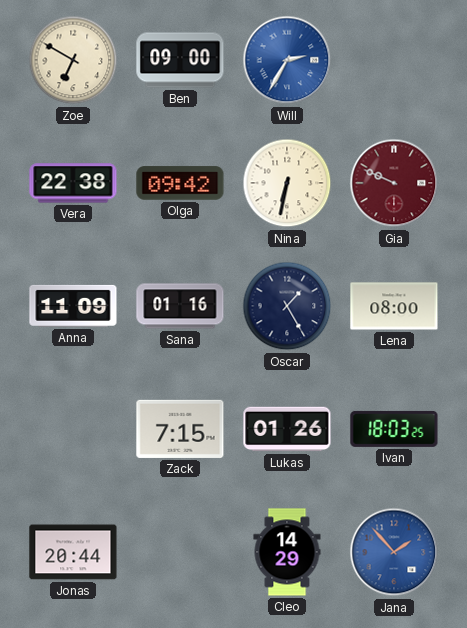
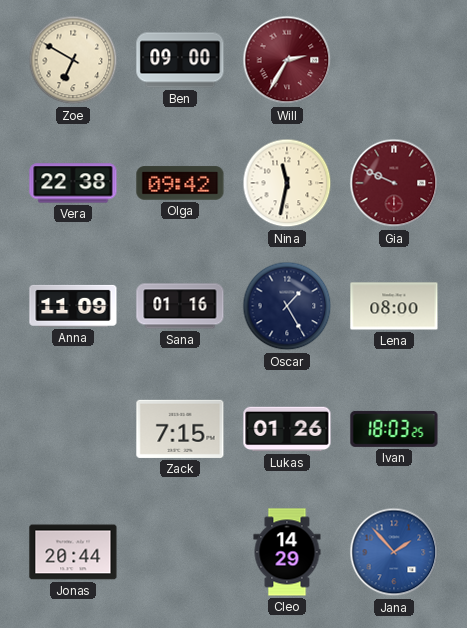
Will dial: blue -> burgundy (287, 60)
Nina: 6:32 -> 11:32 (287, 183)
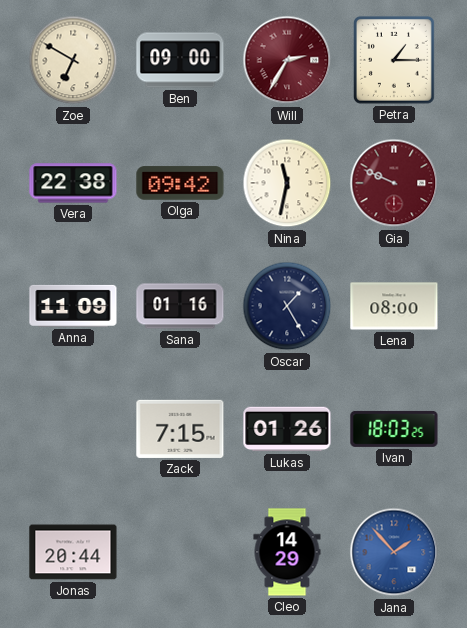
Petra: none -> 1:15 (394, 60)
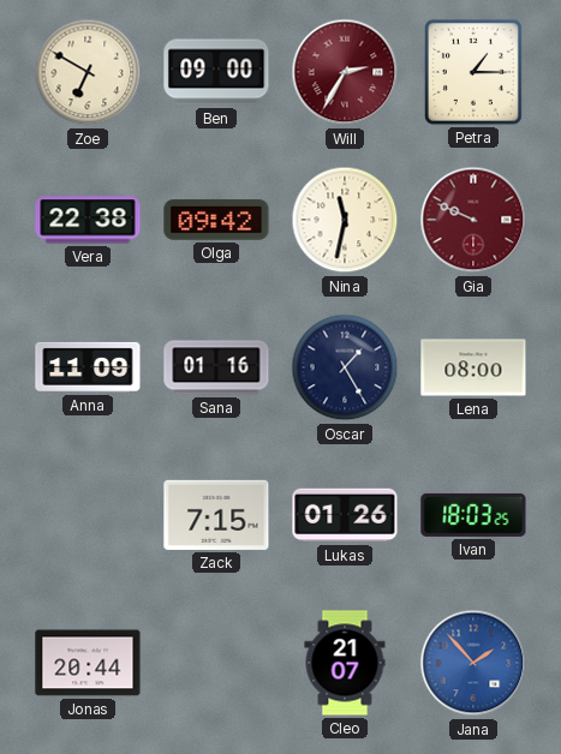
Cleo: 14:29 -> 21:07 (345, 663)
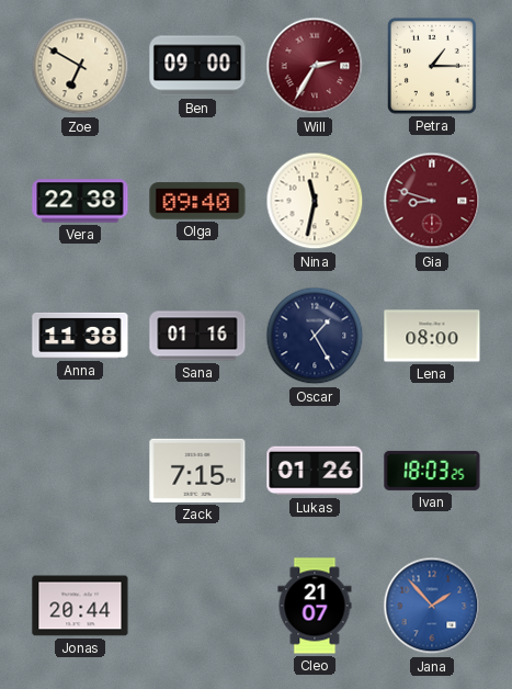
Olga: 09:42 -> 09:40 (197, 201)
Gia: 9:49 -> 8:48 (432, 201)
Anna: 11:09 -> 11:38 (80, 336)
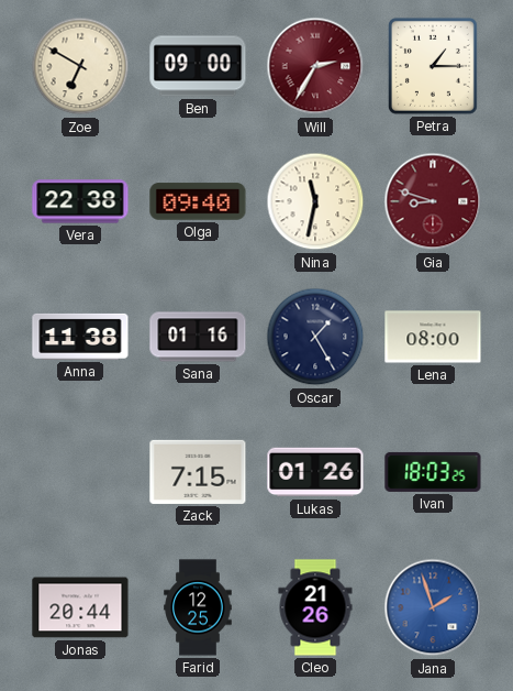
Farid: none -> 12:25 (198, 607)
Cleo: 21:07 -> 21:26 (315, 607)
Jana: 1:53 -> 1:57 (433, 607)
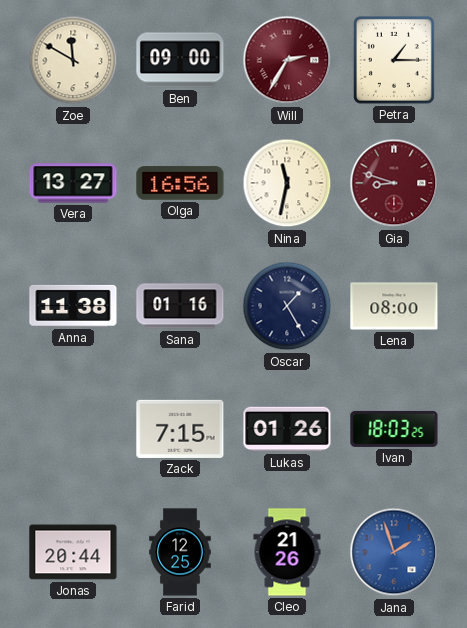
Zoe: 6:50 -> 11:50 (73, 60)
Vera: 22:38 -> 13:27 (73, 183)
Olga: 09:40 -> 16:56 (180, 183)
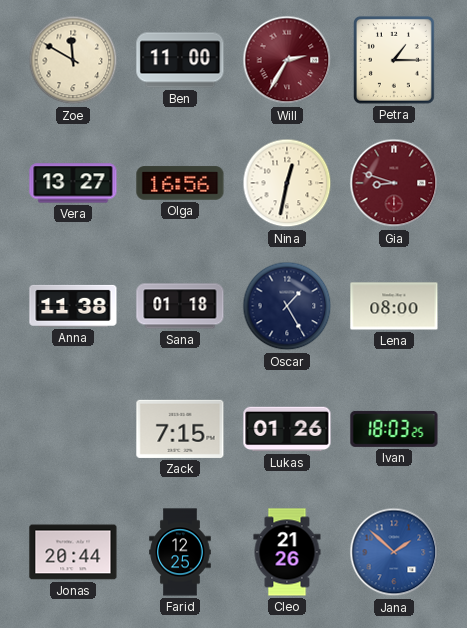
Ben: 09:00 -> 11:00 (180, 60)
Nina: 11:32 -> 12:32 (287, 183)
Sana: 01:16 -> 01:18 (180, 306)
Jana: 1:57 -> 1:52 (394, 552)
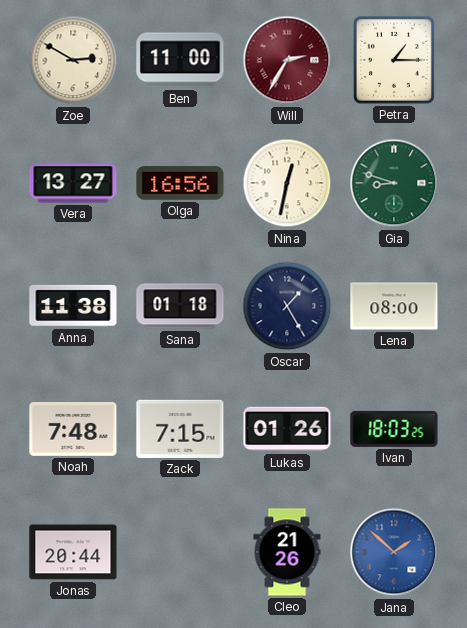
Zoe: 11:50 -> 2:50 (73, 60)
Gia dial: burgundy -> green (394, 183)
Noah: none -> 7:48 (73, 430)
Farid: 12:25 -> none (180, 552)
